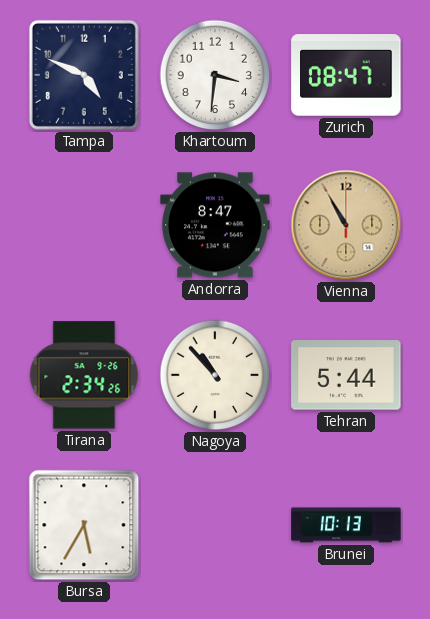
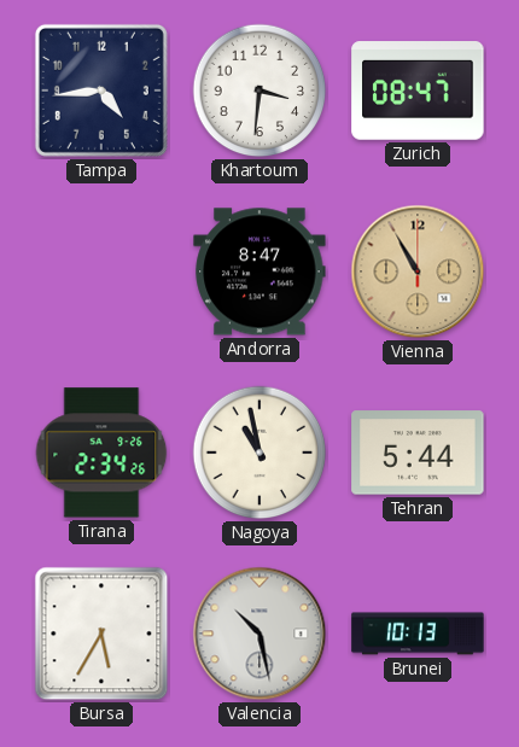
Tampa: 4:49 -> 4:44 (101, 91)
Nagoya: 10:53 -> 10:58 (259, 453)
Valencia: none -> 10:28 (259, 634)
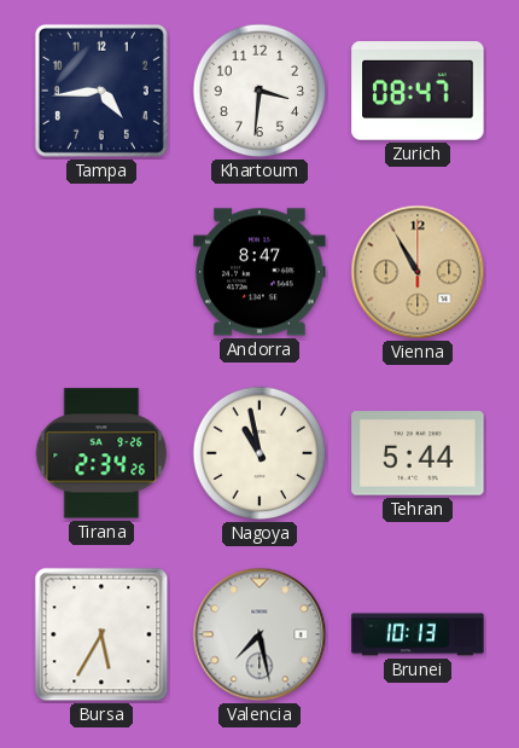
Valencia: 10:28 -> 7:28 (259, 634)
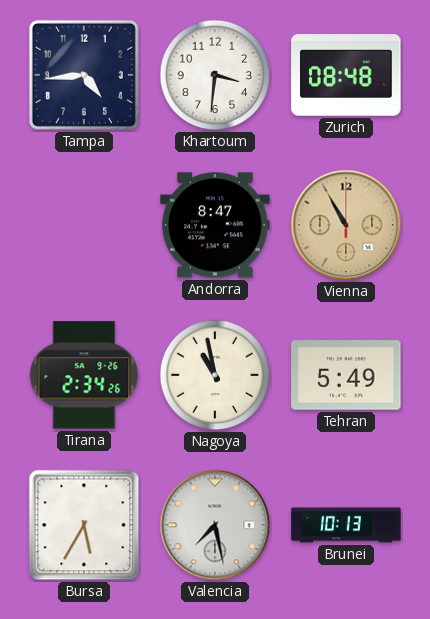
Zurich: 08:47 -> 08:48 (346, 75)
Tehran: 5:44 -> 5:49 (346, 375)
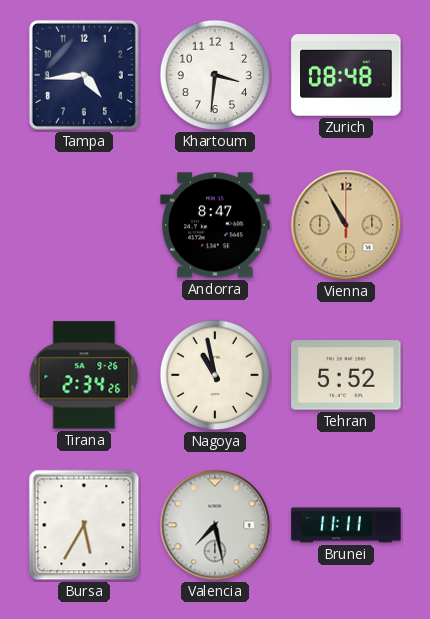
Tehran: 5:49 -> 5:52 (346, 375)
Brunei: 10:13 -> 11:11 (346, 525)
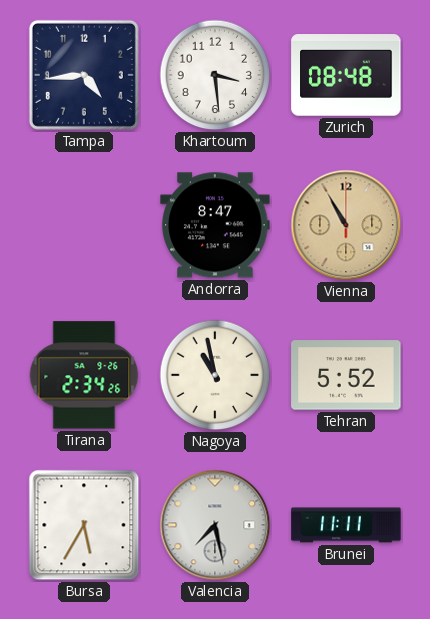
Khartoum: 3:31 -> 3:29 (215, 75)
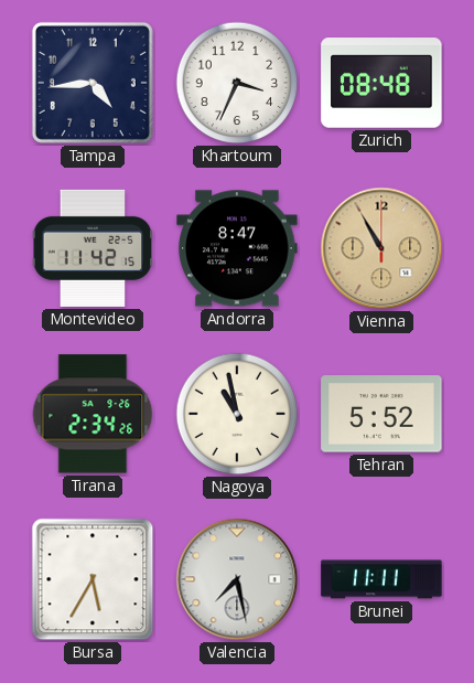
Khartoum: 3:29 -> 3:34 (237, 83)
Montevideo: none -> 11:42 (93, 248)
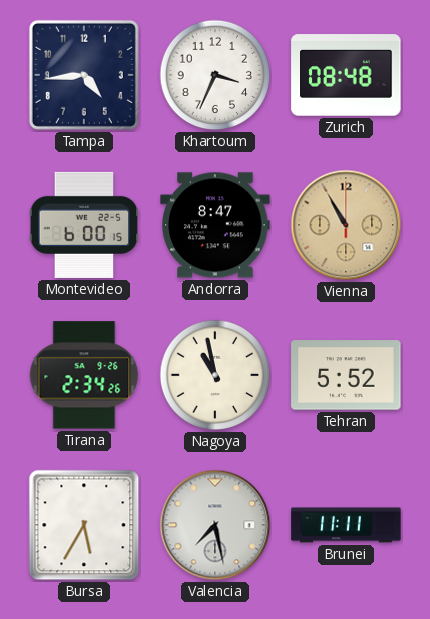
Montevideo: 11:42 -> 6:00 (84, 225)
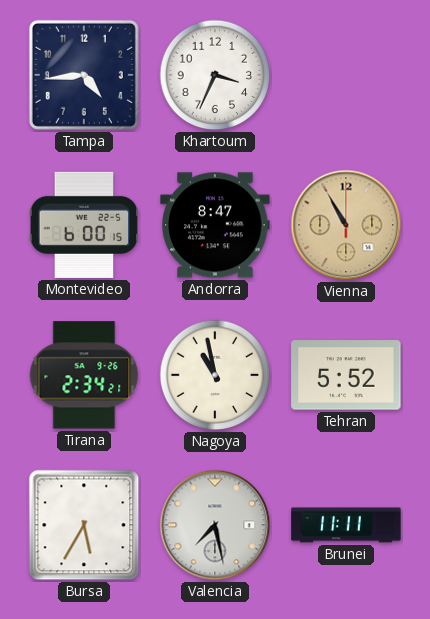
Zurich: 08:48 -> none (346, 75)
Tirana: 2:34:26 -> 2:34:21 (84, 375)
